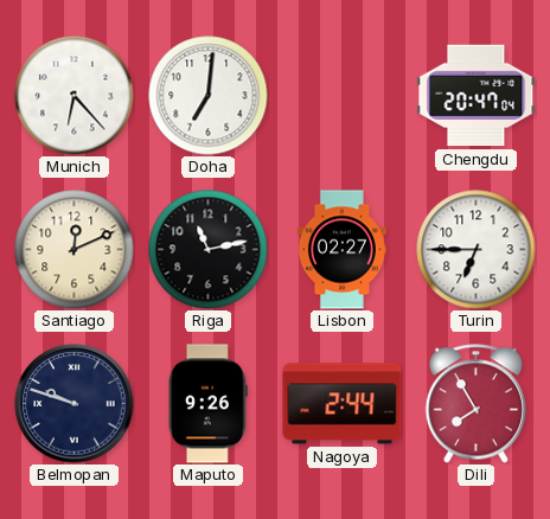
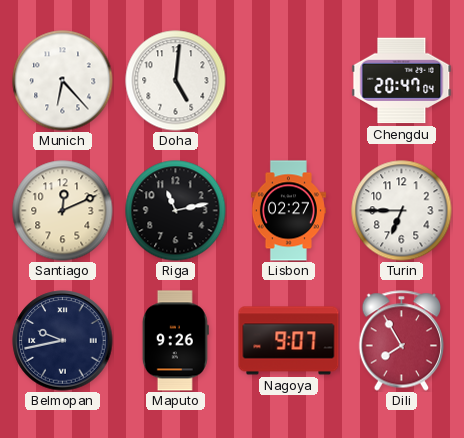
Doha: 7:01 -> 5:01 (176, 81)
Belmopan: 9:48 -> 9:43 (63, 341)
Nagoya: 2:44 -> 9:07 (289, 341)
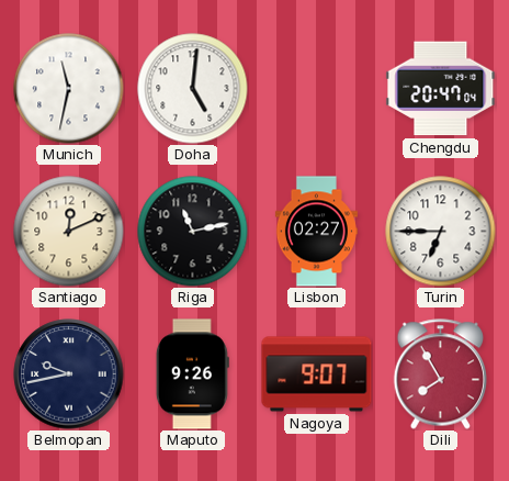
Munich: 6:23 -> 11:32 (69, 89)
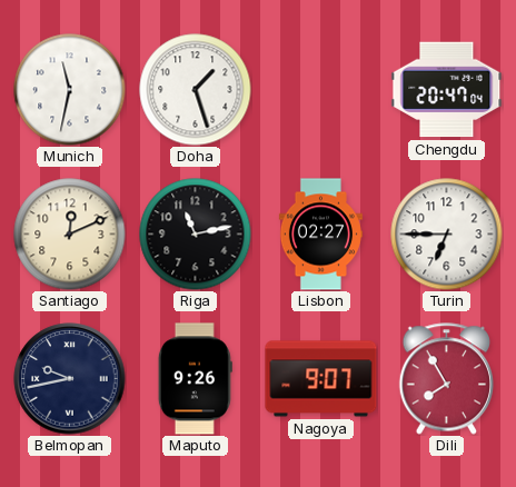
Doha: 5:01 -> 1:27 (196, 90)
